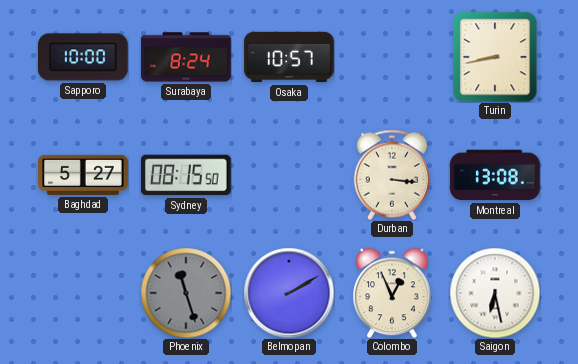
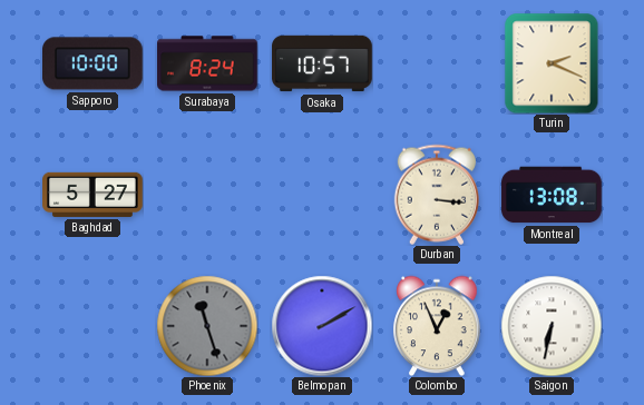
Turin: 8:43 -> 2:19 (552, 63)
Sydney: 08:15 -> none (187, 175)
Saigon: 6:28 -> 6:32 (552, 326)
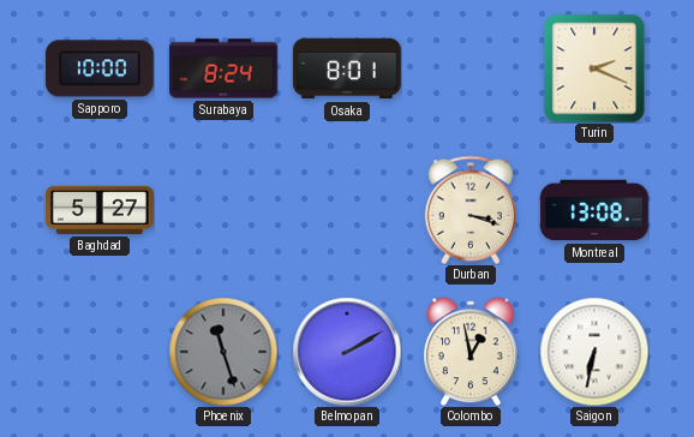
Osaka: 10:57 -> 8:01 (347, 68)
Durban: 3:16 -> 3:18 (469, 210)
Colombo: 12:56 -> 12:58 (471, 352)
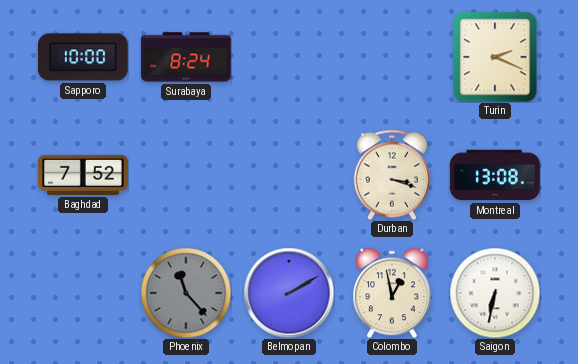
Osaka: 8:01 -> none (347, 68)
Baghdad: 5:27 -> 7:52 (83, 175)
Phoenix: 11:27 -> 11:23 (186, 293)
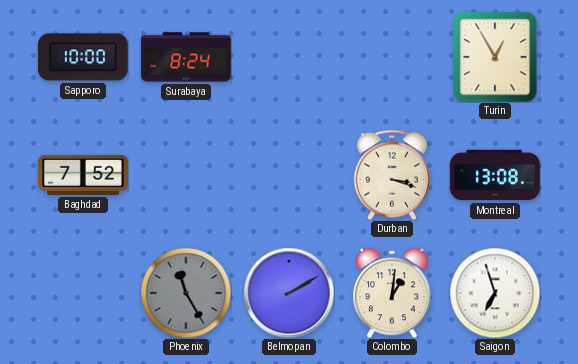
Turin: 2:19 -> 12:55 (495, 57)
Phoenix: 11:23 -> 11:25 (186, 293)
Colombo: 12:58 -> 1:01 (392, 293)
Saigon: 6:32 -> 6:57 (495, 293)
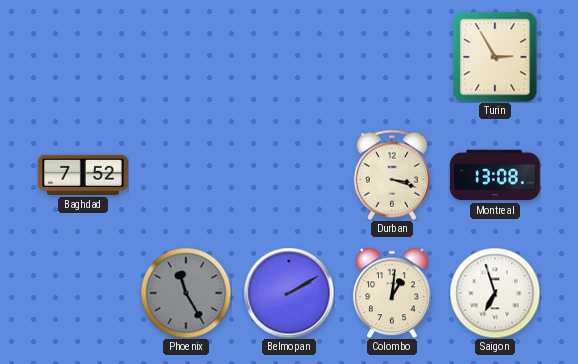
Sapporo: 10:00 -> none (84, 57)
Surabaya: 8:24 -> none (186, 57)
Turin: 12:55 -> 2:55 (495, 57)
